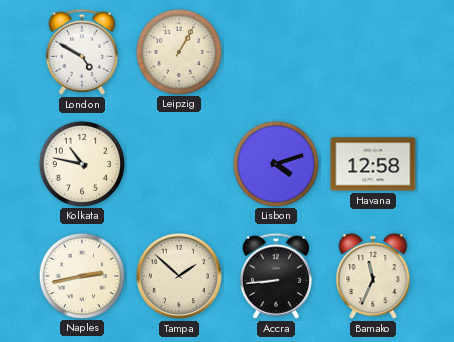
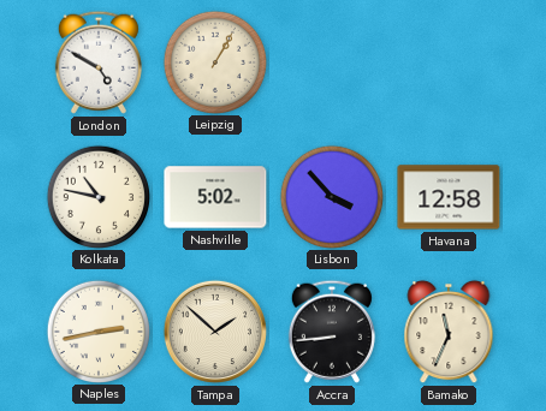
Nashville: none -> 5:02 (215, 197)
Lisbon: 4:12 -> 3:53 (331, 196)
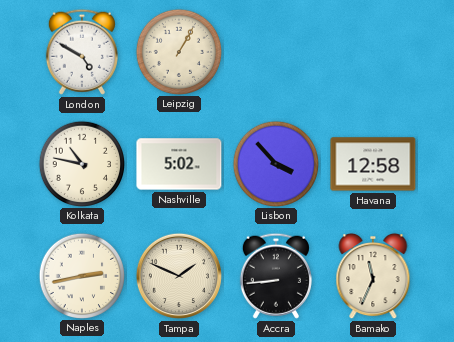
Tampa: 1:52 -> 1:49 (179, 276)
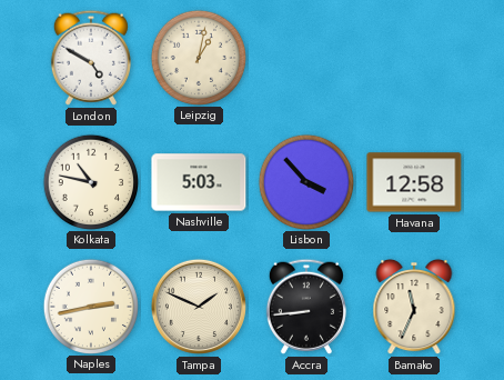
Leipzig: 1:05 -> 1:02 (198, 57)
Nashville: 5:02 -> 5:03 (199, 182)
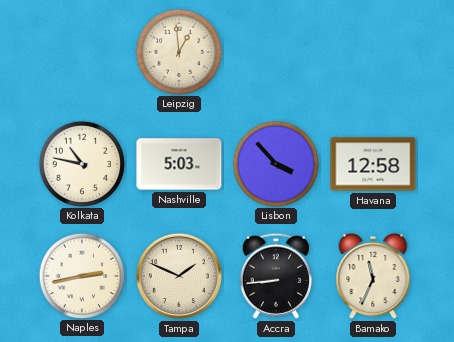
London: 4:50 -> none (91, 58)
Leipzig: 1:02 -> 12:59 (178, 51)
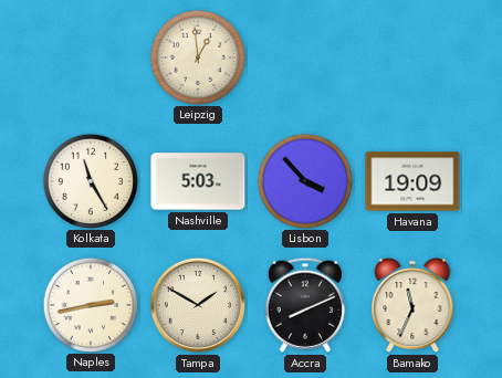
Kolkata: 10:47 -> 11:25 (90, 180)
Havana: 12:58 -> 19:09 (412, 181)
Tampa: 1:49 -> 1:50 (198, 305)
Accra: 8:44 -> 8:11 (305, 305)
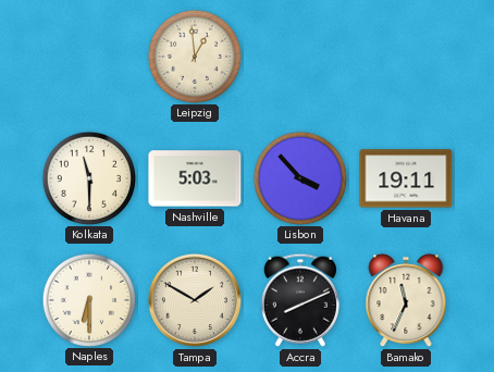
Kolkata: 11:25 -> 11:30 (88, 177)
Havana: 19:09 -> 19:11 (406, 178)
Naples: 2:43 -> 6:30 (88, 299)
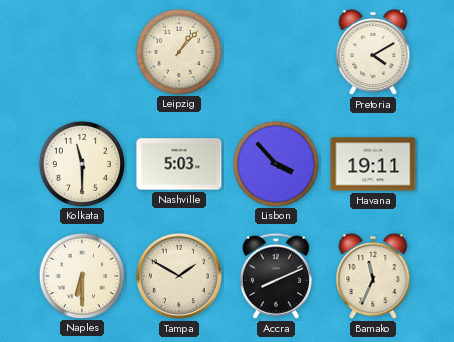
Leipzig: 12:59 -> 1:07 (178, 51)
Pretoria: none -> 4:10 (373, 52)
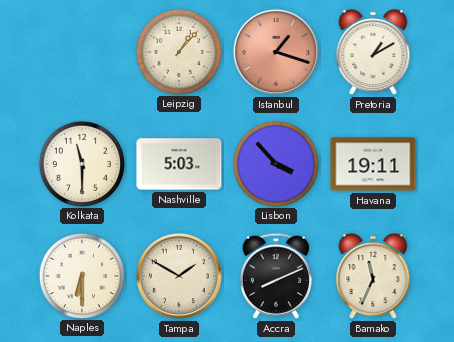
Istanbul: none -> 1:18 (276, 52)
Pretoria: 4:10 -> 1:10 (373, 52)
